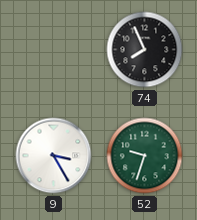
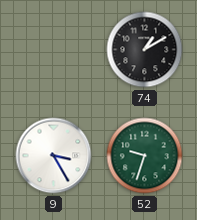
74: 7:56 -> 1:10 (145, 50)
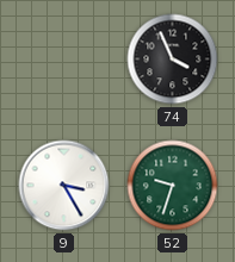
74: 1:10 -> 3:56 (173, 60)
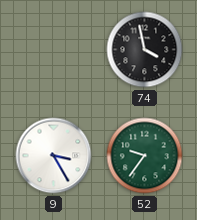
74: 3:56 -> 3:58 (145, 50)
52: 9:33 -> 9:36 (145, 156)
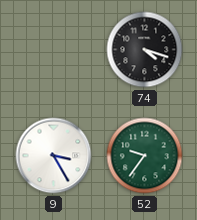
74: 3:58 -> 4:18 (145, 50)
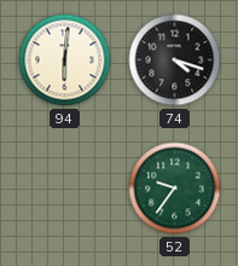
94: none -> 6:01 (65, 60)
9: 3:25 -> none (54, 156)
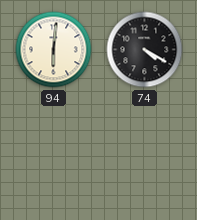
74: 4:18 -> 4:20 (145, 50)
52: 9:36 -> none (175, 189)
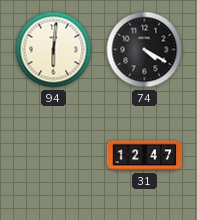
31: none -> 12:47 (145, 156)
